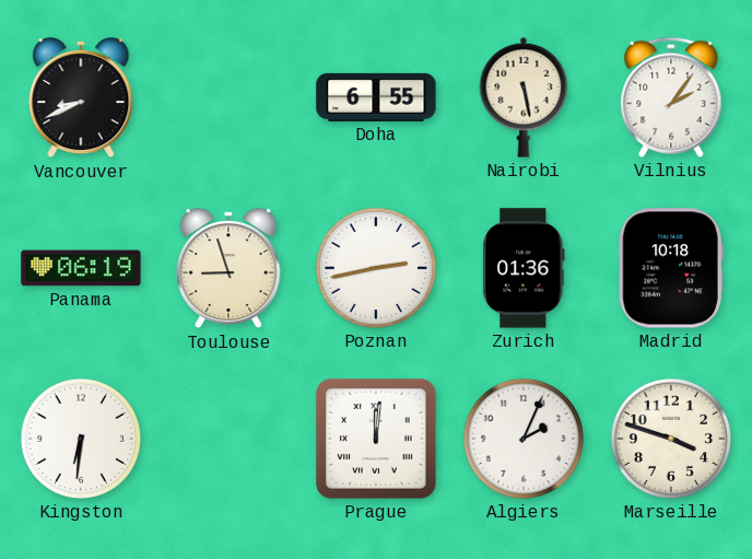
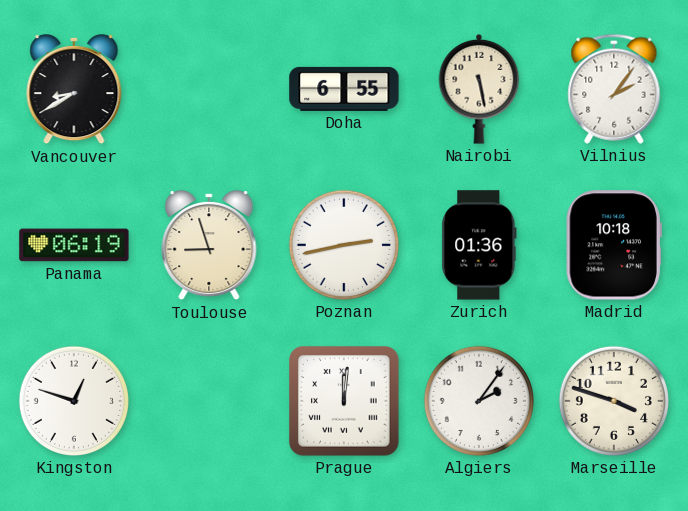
Vancouver: 8:41 -> 8:40 (74, 89)
Kingston: 6:31 -> 12:48 (74, 401)
Algiers: 2:04 -> 2:06 (479, 401)
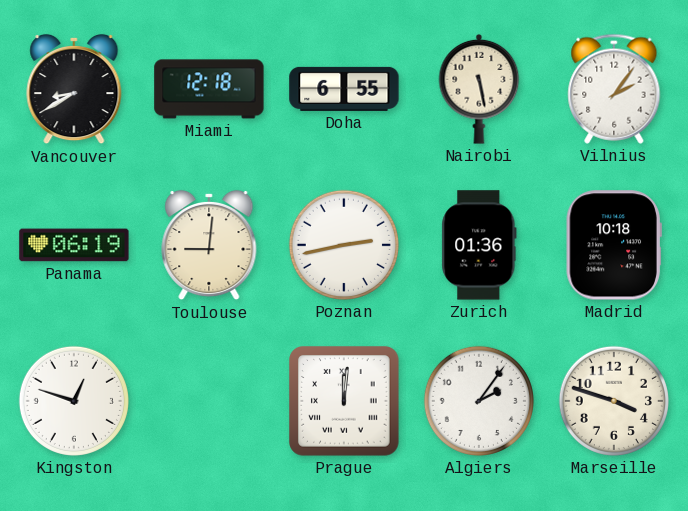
Miami: none -> 12:18 (209, 89)
Toulouse: 8:57 -> 9:01 (209, 245)
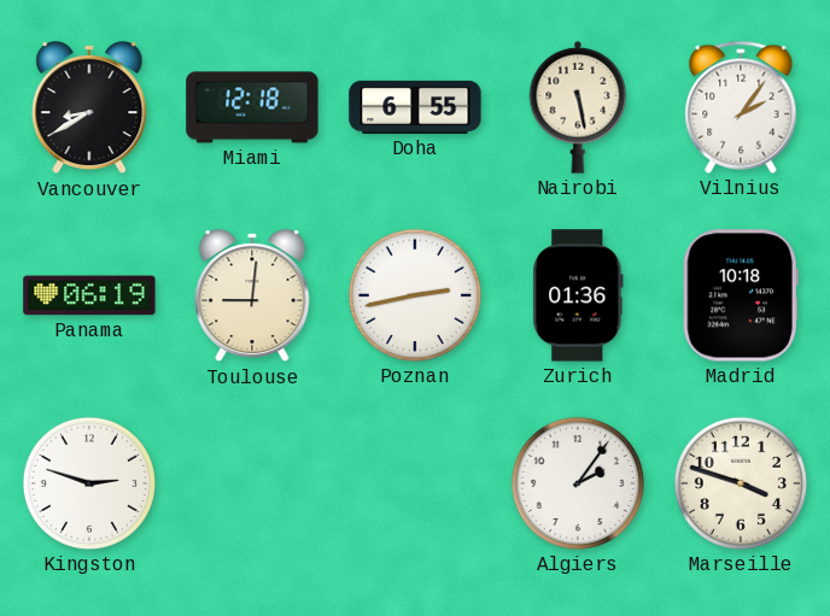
Kingston: 12:48 -> 2:48 (89, 483)
Prague: 12:01 -> none (344, 401)
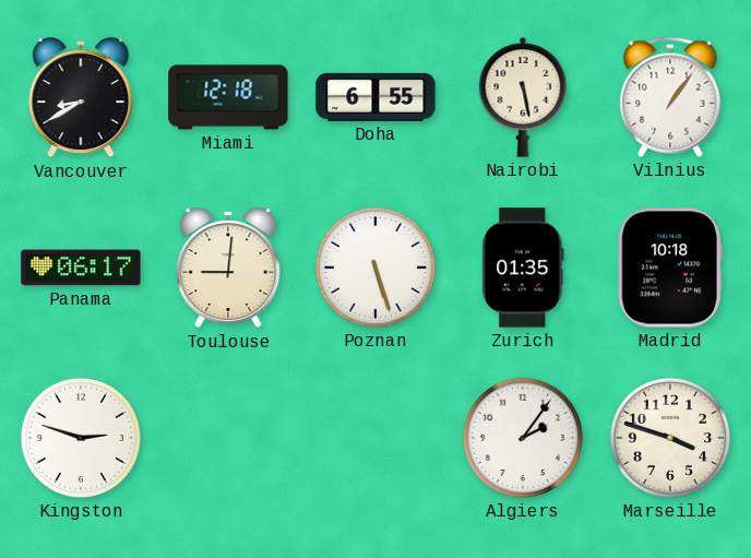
Vilnius: 2:06 -> 1:06 (670, 97)
Panama: 06:19 -> 06:17 (81, 268)
Poznan: 2:43 -> 5:27 (375, 268)
Zurich: 01:36 -> 01:35 (523, 268)
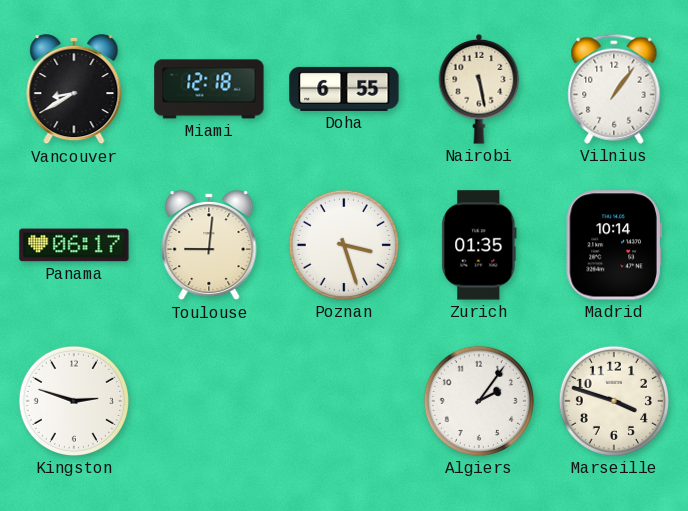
Poznan: 5:27 -> 3:27 (344, 245)
Madrid: 10:18 -> 10:14 (614, 245)
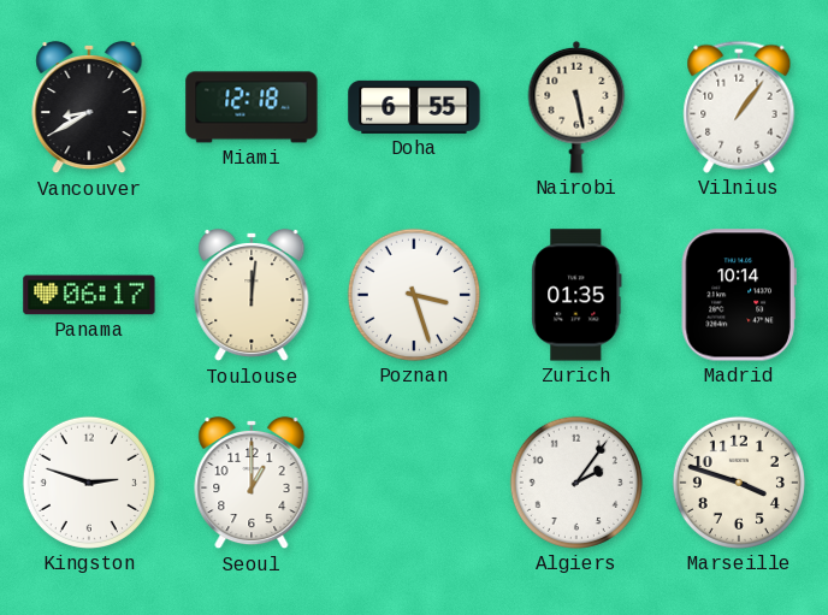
Toulouse: 9:01 -> 12:01 (252, 295)
Seoul: none -> 1:00 (252, 483)
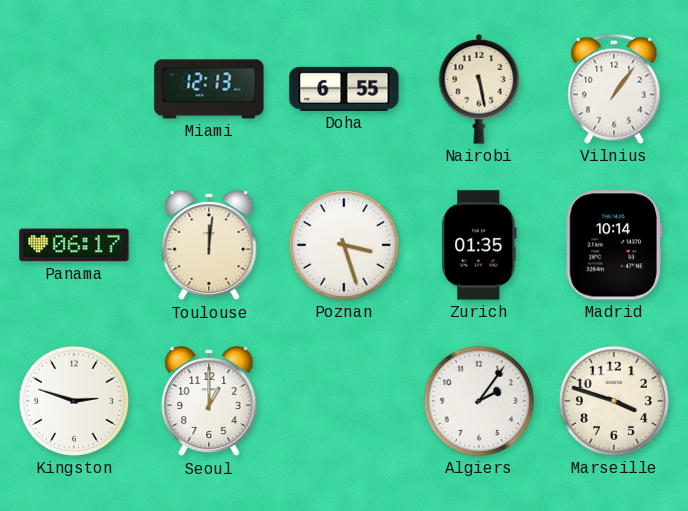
Vancouver: 8:40 -> none (89, 107)
Miami: 12:18 -> 12:13 (209, 89)
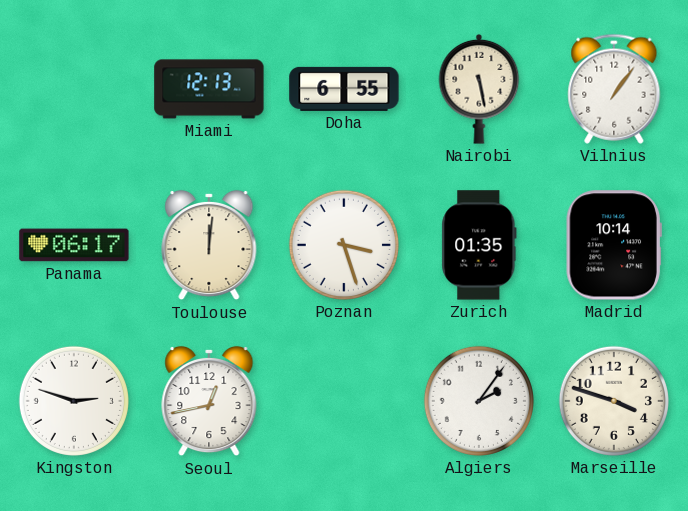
Seoul: 1:00 -> 12:43 (209, 401)
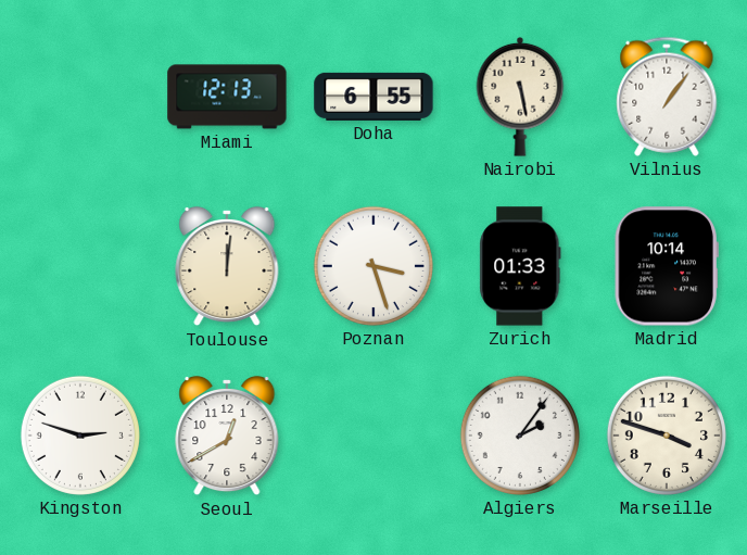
Panama: 06:17 -> none (74, 245)
Zurich: 01:35 -> 01:33 (520, 266)
Seoul: 12:43 -> 12:40 (227, 436)
